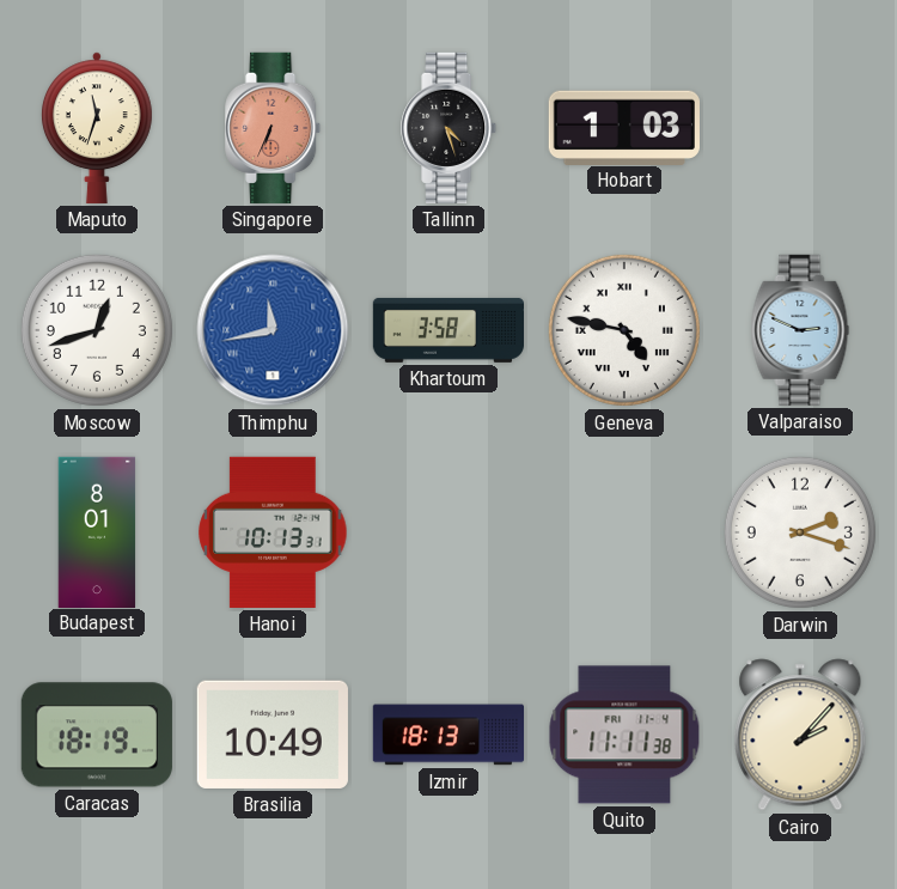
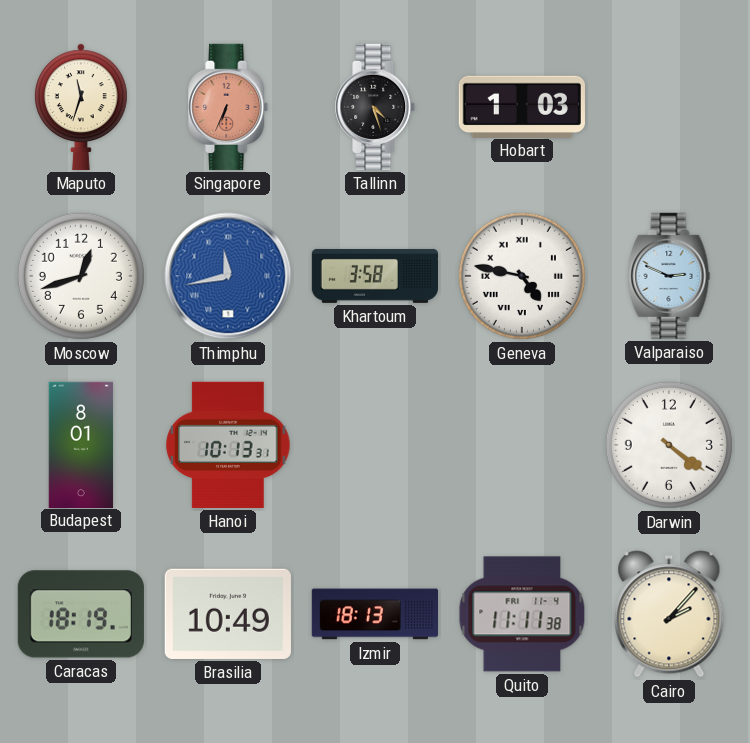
Darwin: 2:18 -> 4:21 (669, 445)
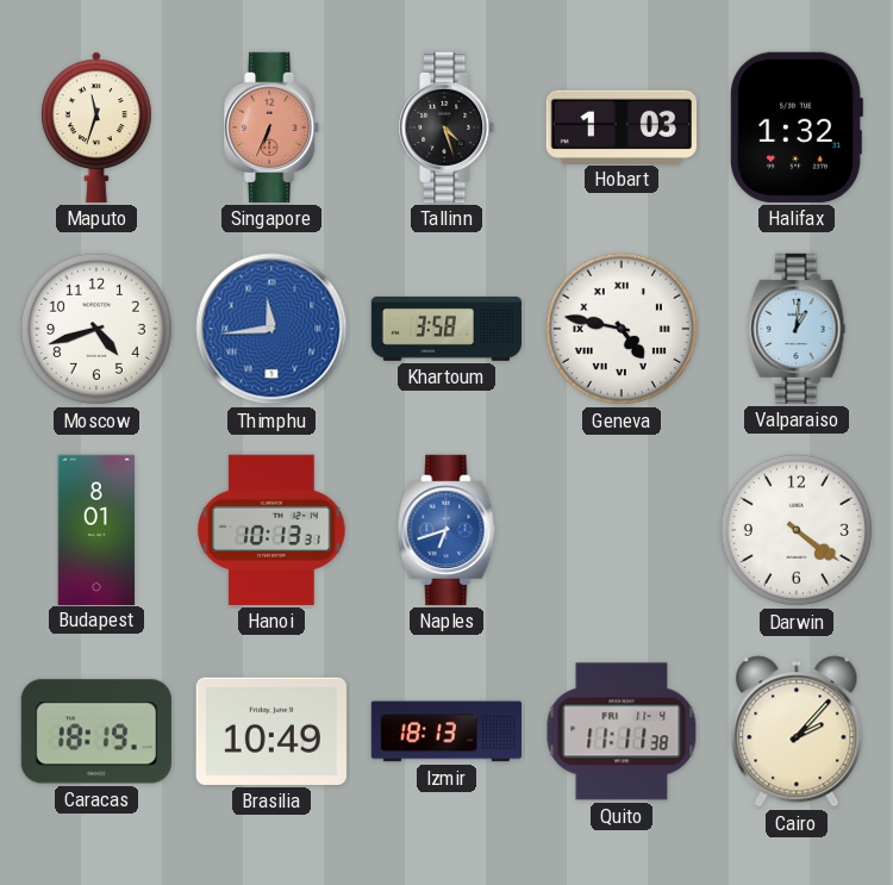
Halifax: none -> 1:32 (797, 127)
Moscow: 12:42 -> 4:42 (96, 329)
Thimphu: 11:43 -> 11:44 (271, 329)
Valparaiso: 2:49 -> 1:01 (797, 329)
Naples: none -> 6:42 (447, 530)
